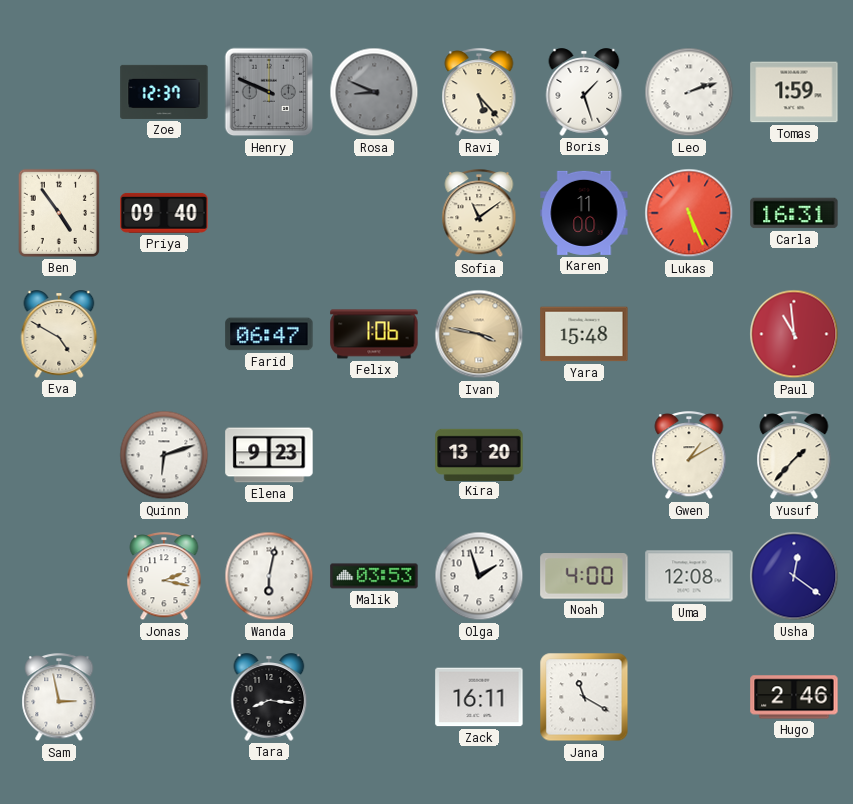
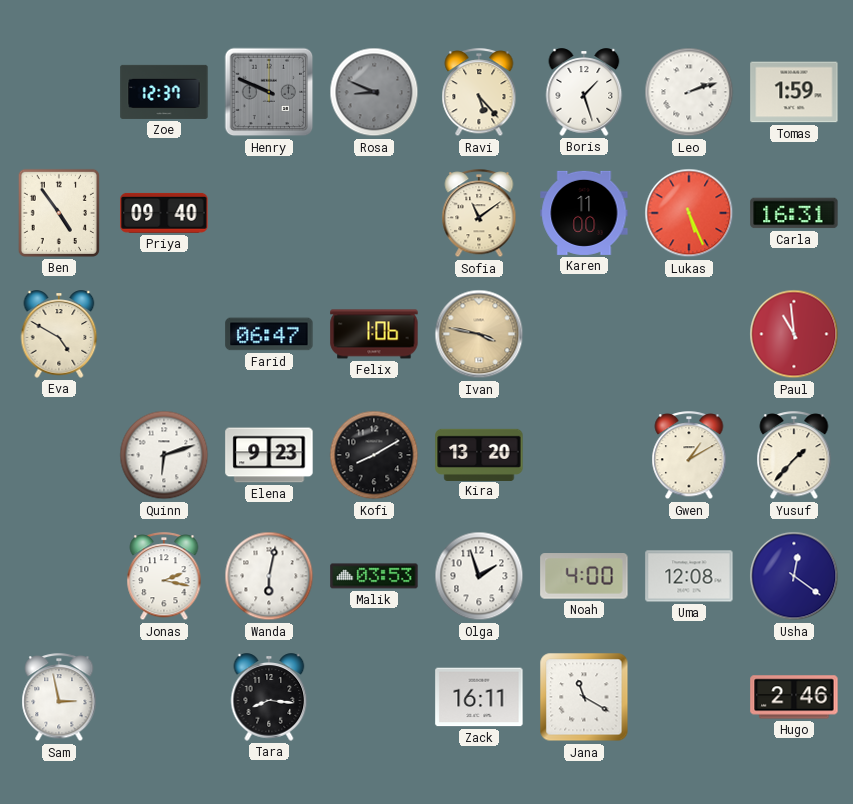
Yara: 15:48 -> none (584, 334)
Kofi: none -> 8:10 (374, 455)
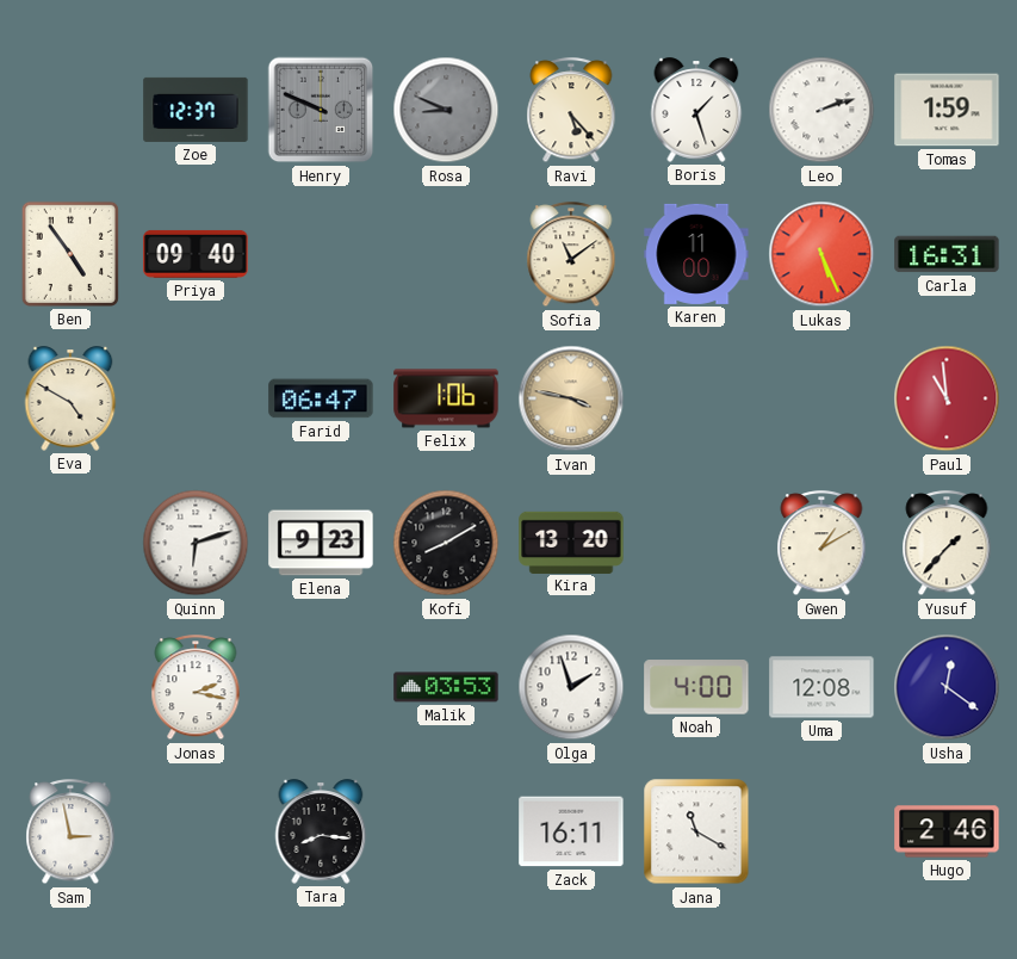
Wanda: 6:02 -> none (269, 576)
